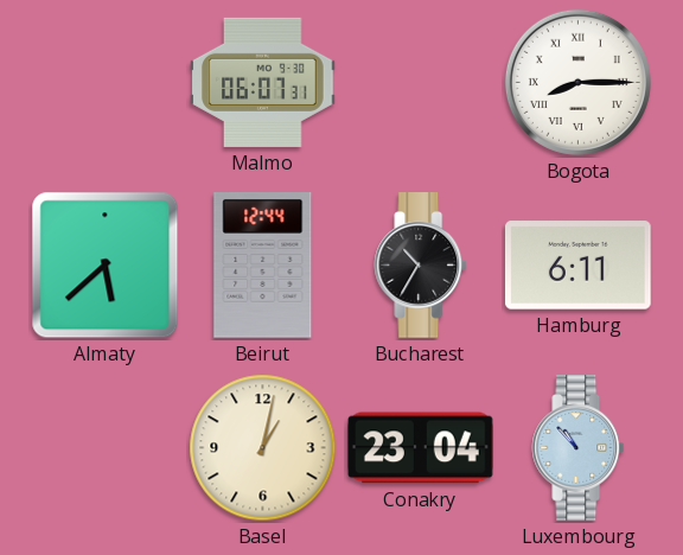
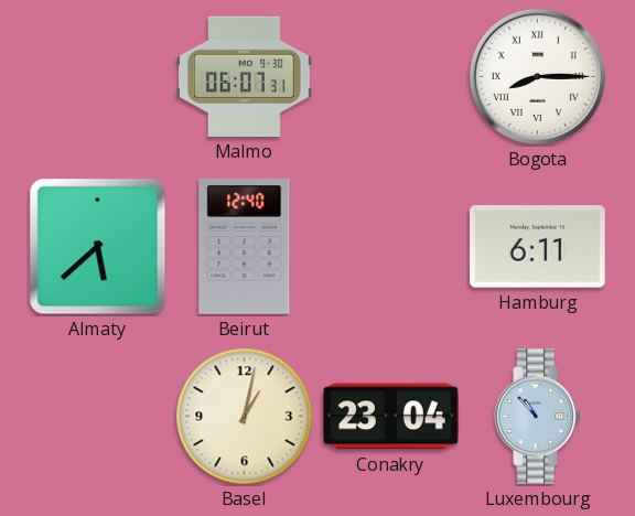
Beirut: 12:44 -> 12:40 (245, 247)
Bucharest: 10:35 -> none (421, 266)
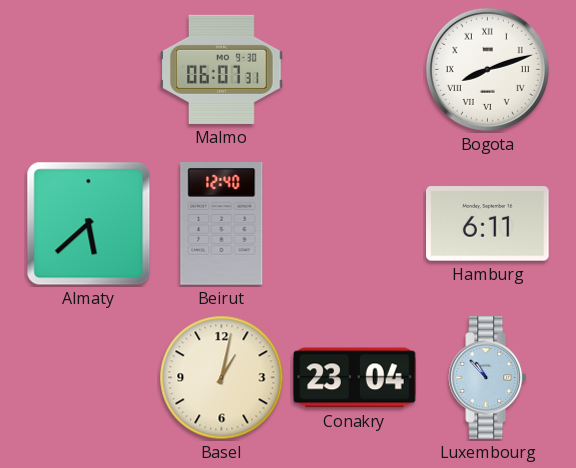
Bogota: 8:15 -> 8:12 (487, 69)
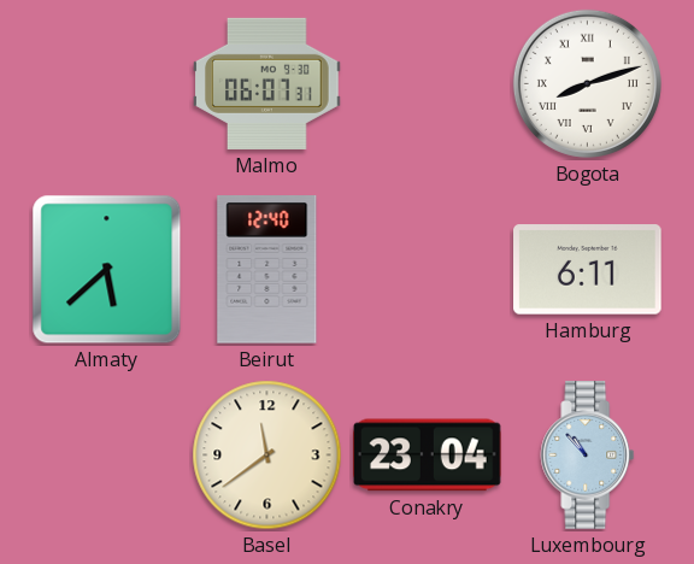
Basel: 1:02 -> 11:39 (267, 456)
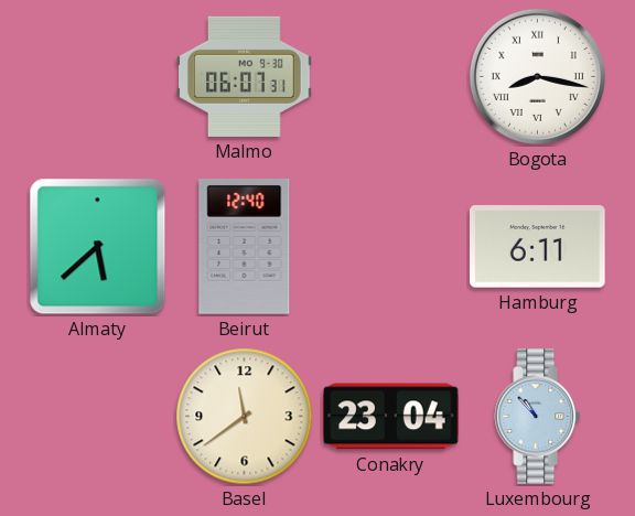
Bogota: 8:12 -> 8:17 (537, 76)
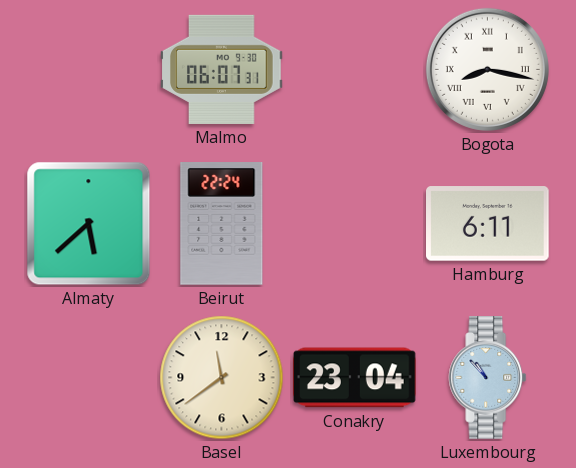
Beirut: 12:40 -> 22:24 (222, 224)
